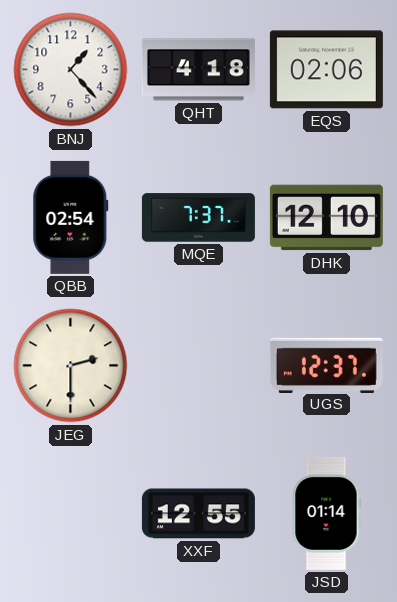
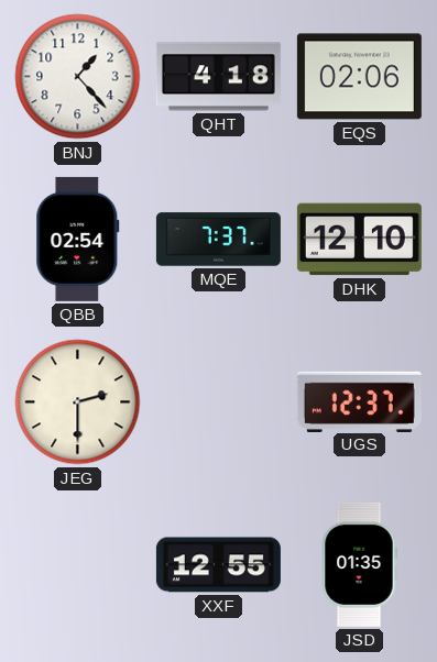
JSD: 01:14 -> 01:35 (359, 564)
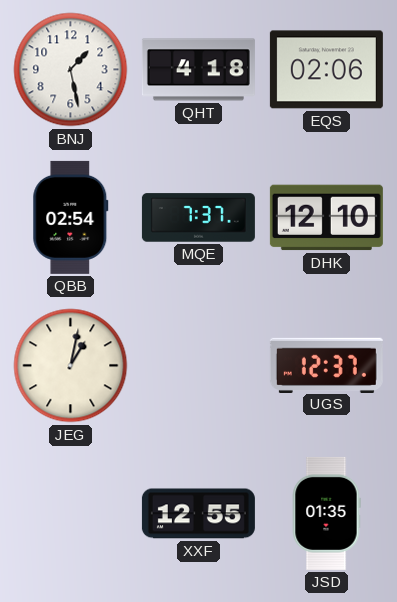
BNJ: 1:23 -> 1:28 (71, 70)
JEG: 2:30 -> 1:02 (71, 366)
